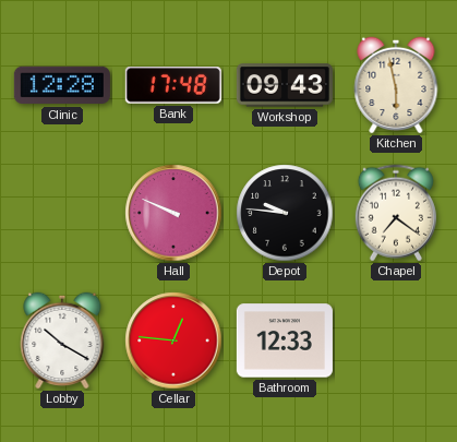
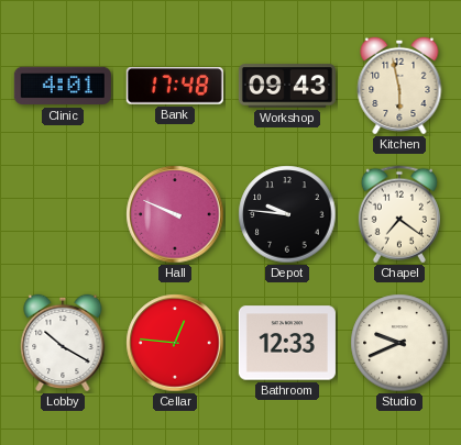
Clinic: 12:28 -> 4:01 (63, 86)
Studio: none -> 9:41 (399, 343)
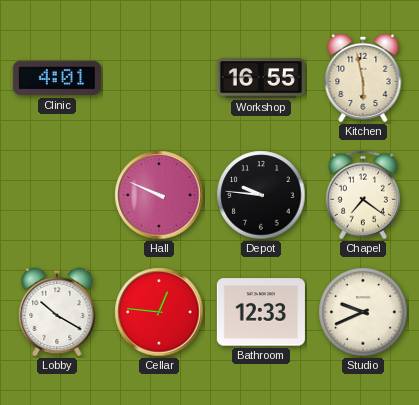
Bank: 17:48 -> none (175, 86)
Workshop: 09:43 -> 16:55 (261, 78)
